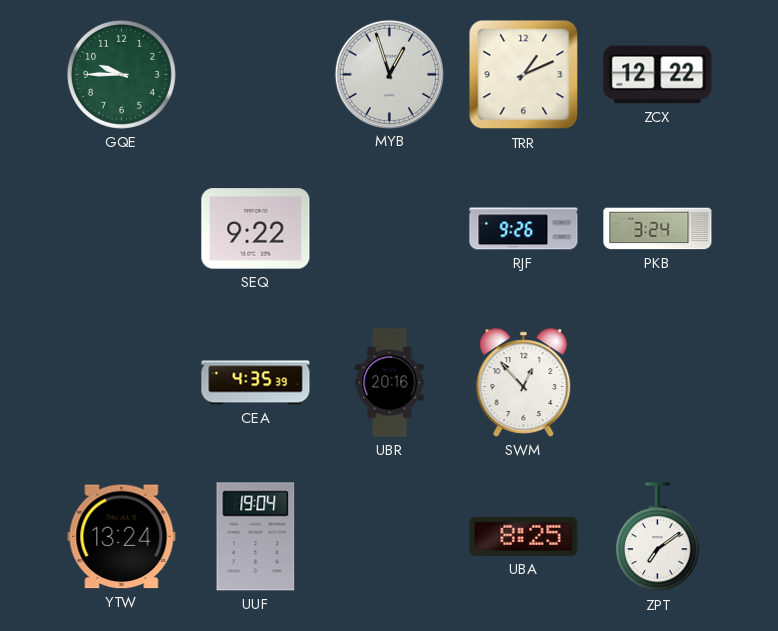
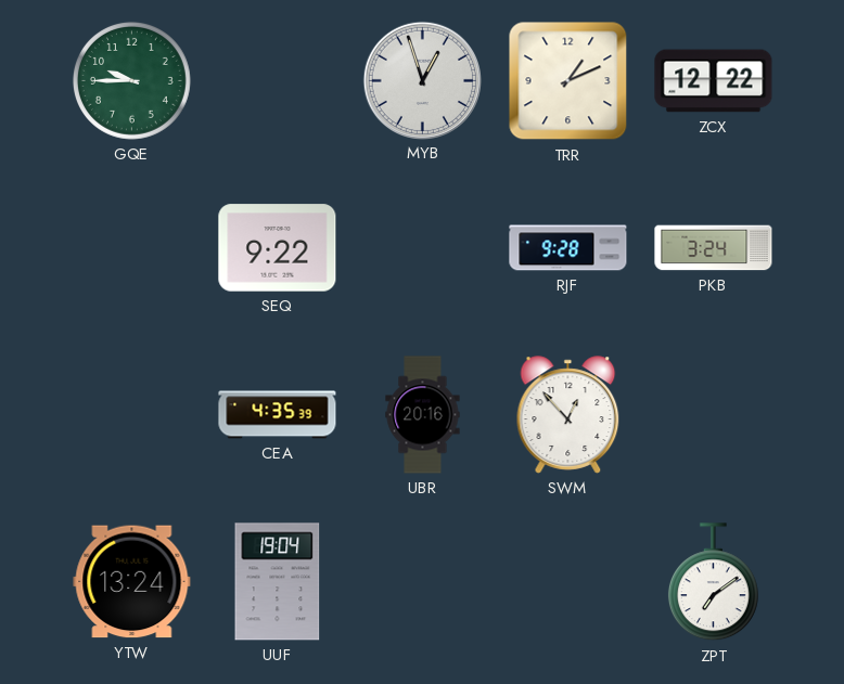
RJF: 9:26 -> 9:28 (568, 248)
UBA: 8:25 -> none (524, 536)
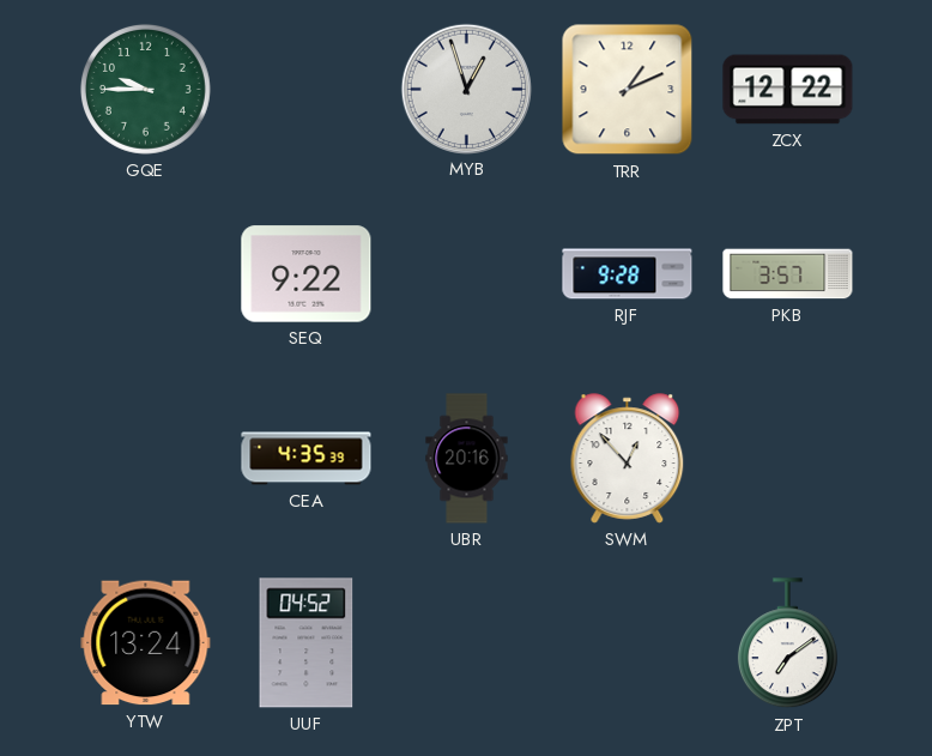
PKB: 3:24 -> 3:57 (788, 274)
UUF: 19:04 -> 04:52 (307, 643)
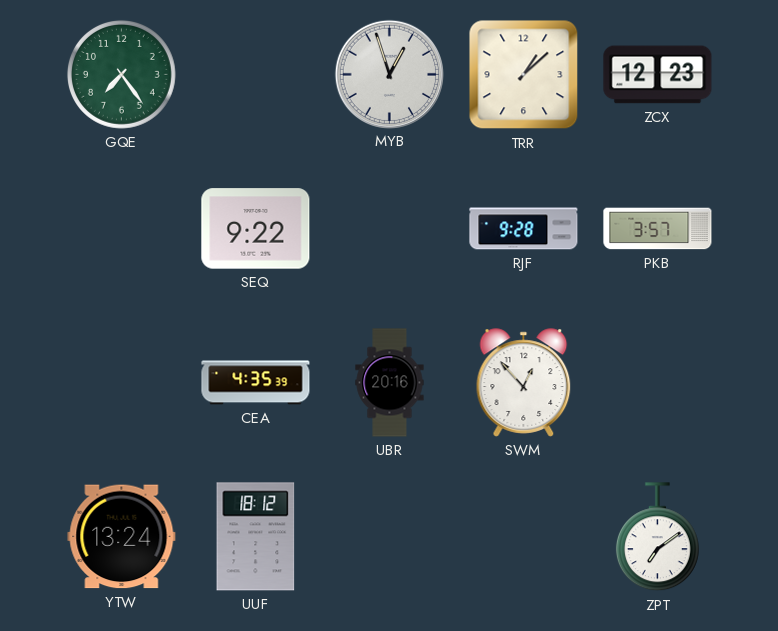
GQE: 9:45 -> 7:24 (121, 74)
TRR: 1:11 -> 1:08 (524, 75)
ZCX: 12:22 -> 12:23 (658, 75)
UUF: 04:52 -> 18:12 (256, 537)
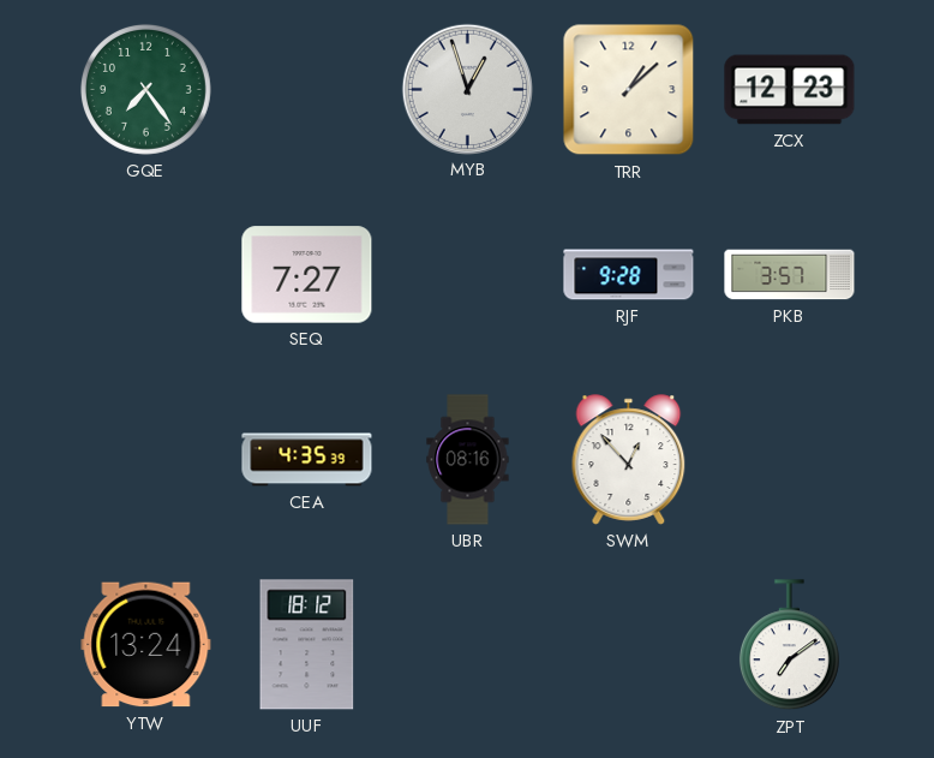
SEQ: 9:22 -> 7:27 (307, 275)
UBR: 20:16 -> 08:16 (468, 460)
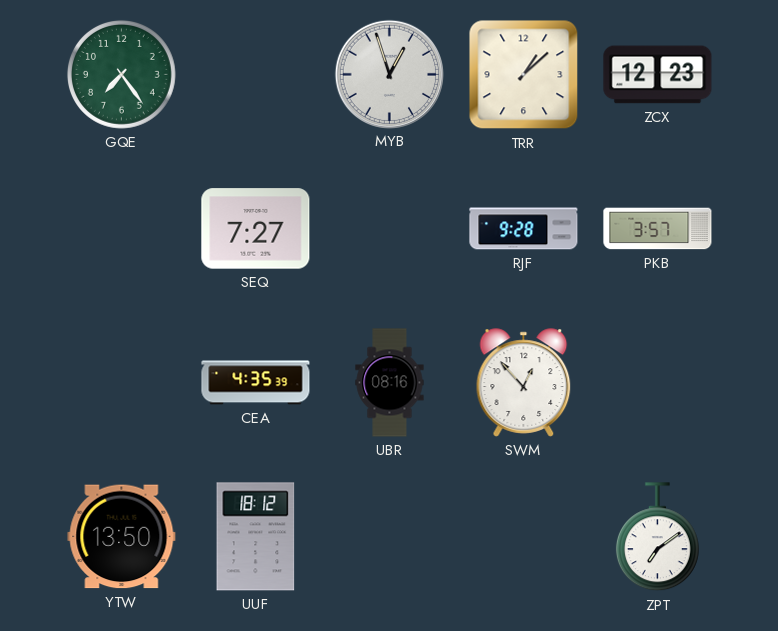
YTW: 13:24 -> 13:50 (122, 537)
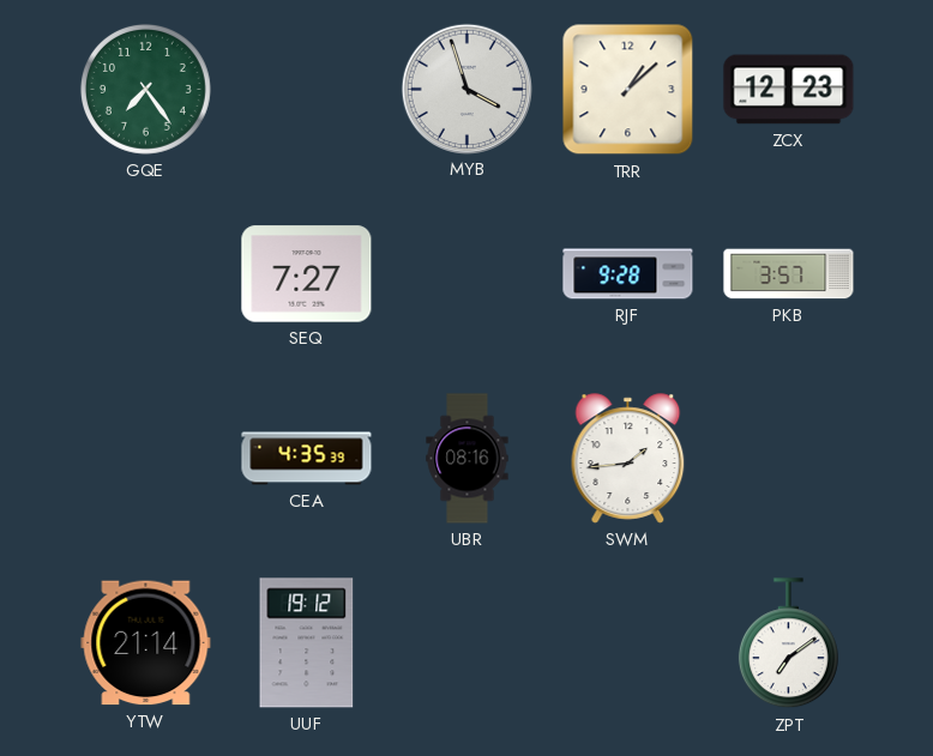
MYB: 12:57 -> 3:57 (466, 89)
SWM: 12:53 -> 1:44 (628, 459)
YTW: 13:50 -> 21:14 (146, 643)
UUF: 18:12 -> 19:12 (307, 643)
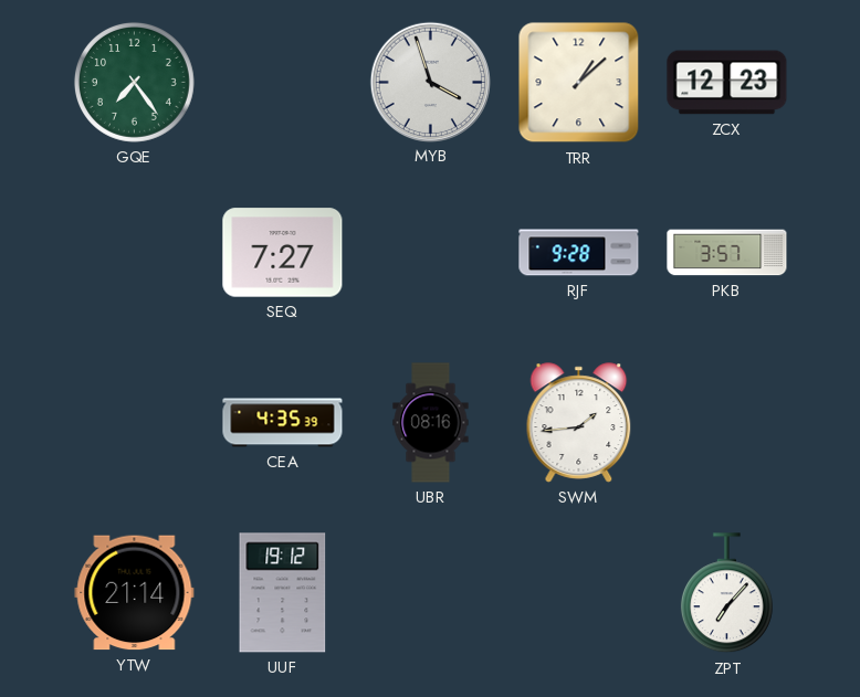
ZPT: 7:09 -> 7:07 (726, 593)
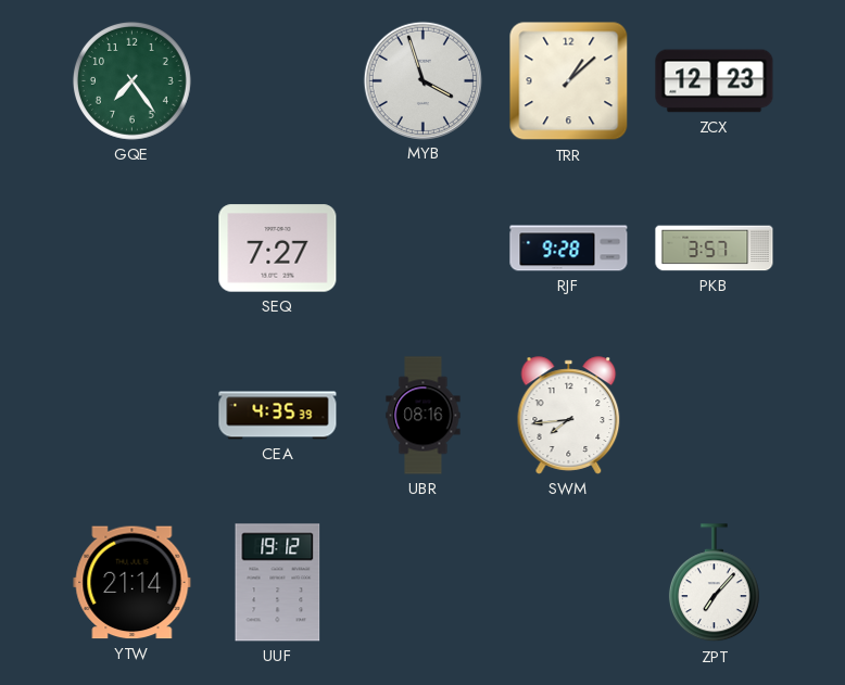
SWM: 1:44 -> 7:44 (569, 416)
